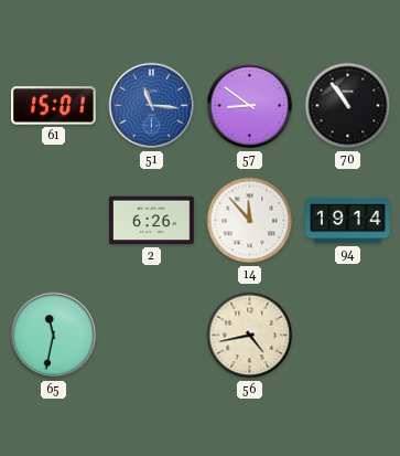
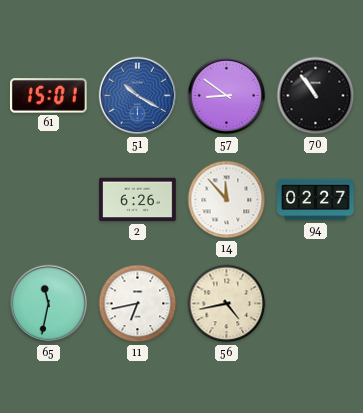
51: 11:16 -> 10:20 (138, 96)
94: 19:14 -> 02:27 (316, 200)
11: none -> 6:43 (138, 304)
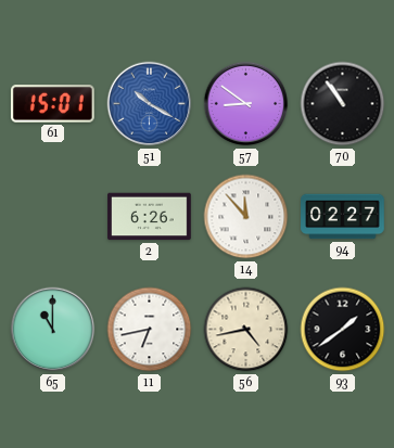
65: 11:32 -> 11:00 (53, 330)
93: none -> 1:39 (343, 330)
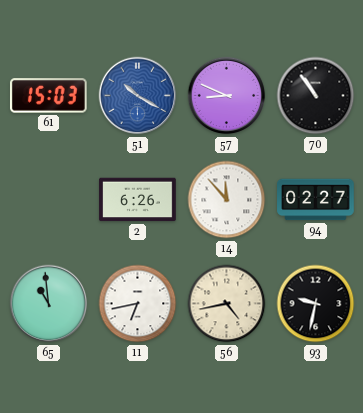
61: 15:01 -> 15:03 (49, 96)
57: 8:51 -> 8:49 (227, 96)
65: 11:00 -> 10:59 (49, 304)
93: 1:39 -> 9:32 (316, 304)
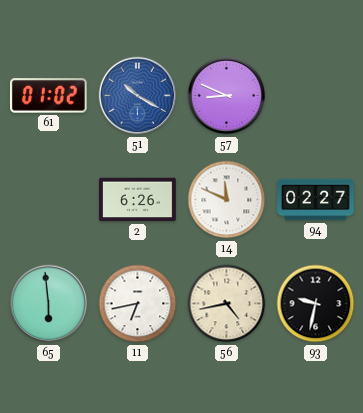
61: 15:03 -> 01:02 (49, 96)
70: 10:54 -> none (316, 96)
14: 11:53 -> 11:49 (227, 200)
65: 10:59 -> 5:59 (49, 304)
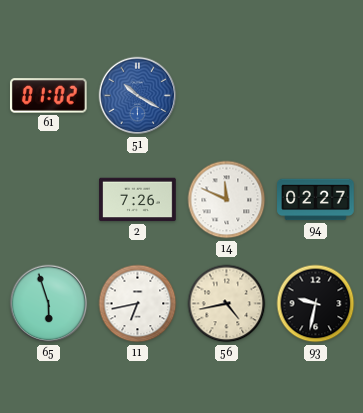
57: 8:49 -> none (227, 96)
2: 6:26 -> 7:26 (138, 200)
65: 5:59 -> 5:57 (49, 304)
